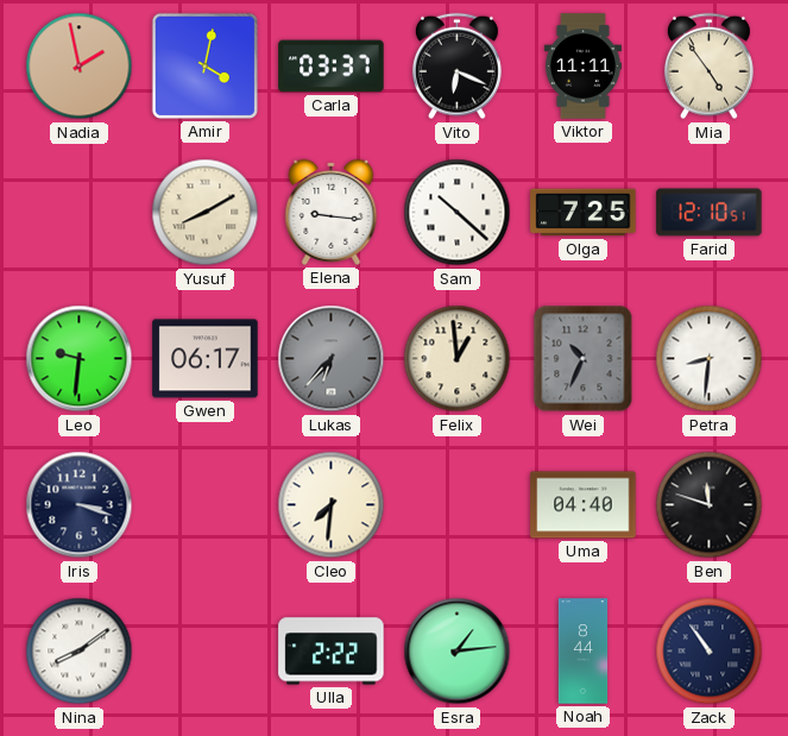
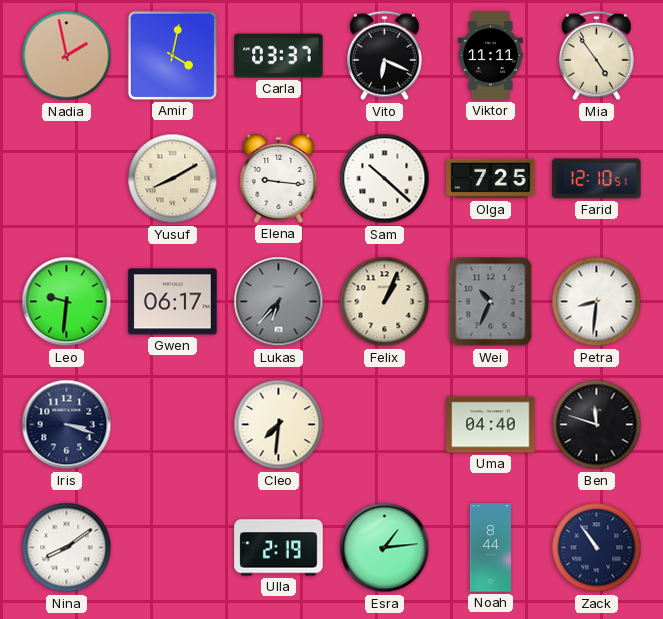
Felix: 12:59 -> 1:04 (385, 302)
Ulla: 2:22 -> 2:19 (279, 548)
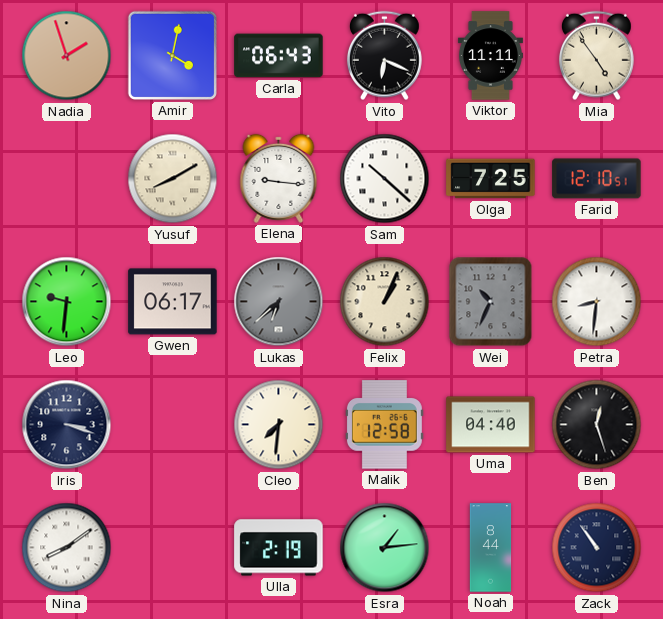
Nadia: 1:58 -> 1:57 (67, 56)
Carla: 03:37 -> 06:43 (279, 56)
Lukas: 6:37 -> 6:38 (279, 302)
Malik: none -> 12:58 (384, 425)
Ben: 11:48 -> 12:27 (597, 425)
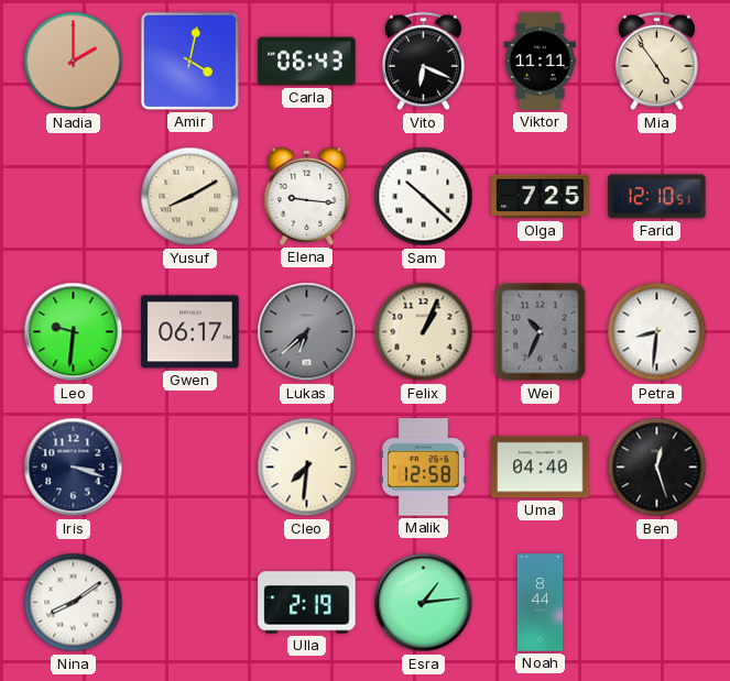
Nadia: 1:57 -> 2:00 (74, 62)
Zack: 10:54 -> none (597, 548)
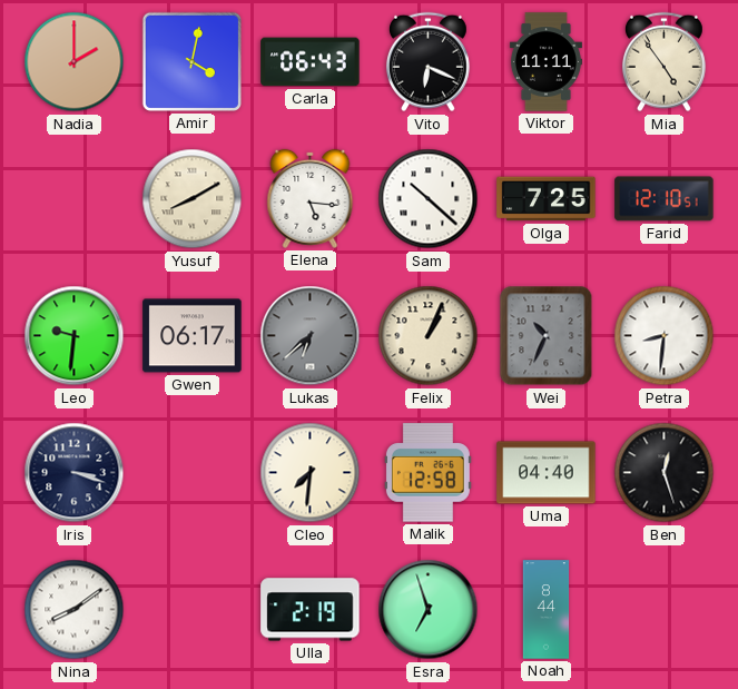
Elena: 9:16 -> 5:16 (311, 198)
Esra: 1:14 -> 6:57 (429, 610)
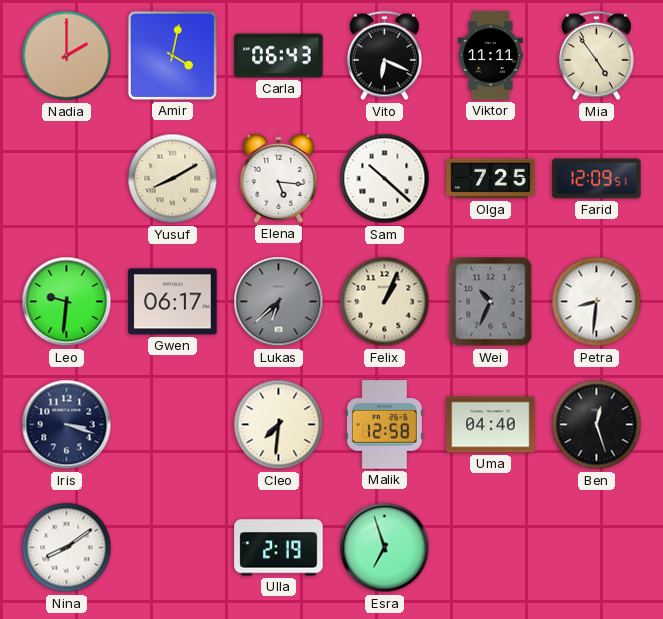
Farid: 12:10 -> 12:09 (597, 179)
Noah: 8:44 -> none (547, 610)
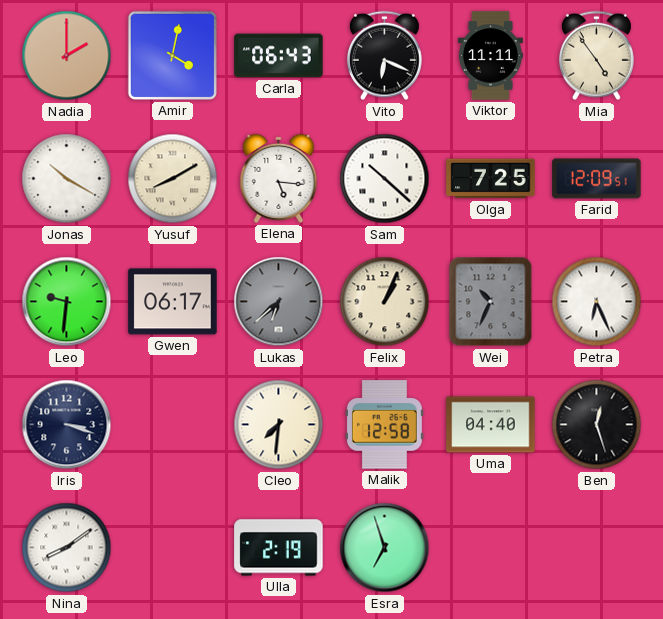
Jonas: none -> 10:20 (67, 179)
Petra: 8:31 -> 6:26 (597, 302)
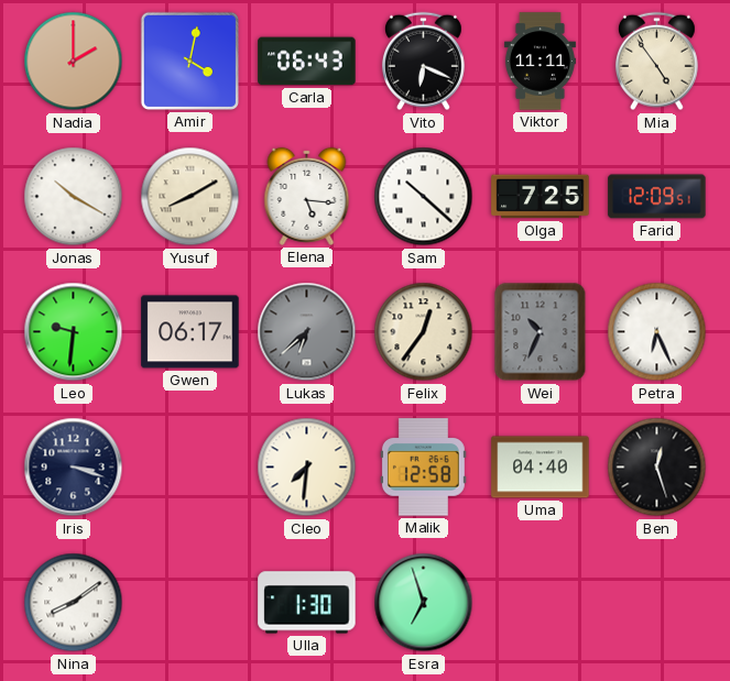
Felix: 1:04 -> 12:36 (424, 332)
Ulla: 2:19 -> 1:30 (307, 603)
